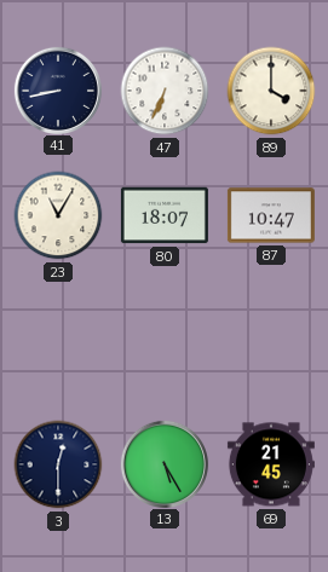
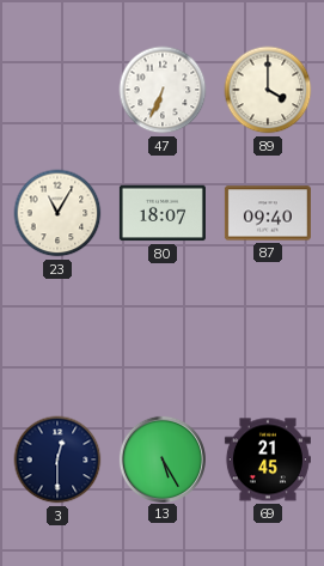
41: 8:43 -> none (57, 89)
87: 10:47 -> 09:40 (268, 213)
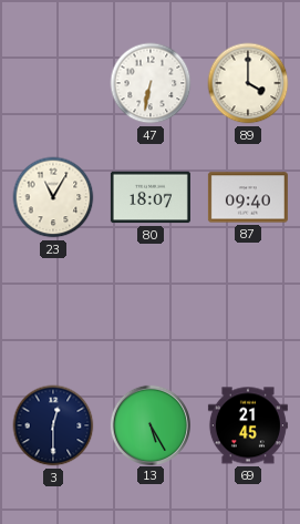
47: 6:34 -> 6:32 (151, 83)
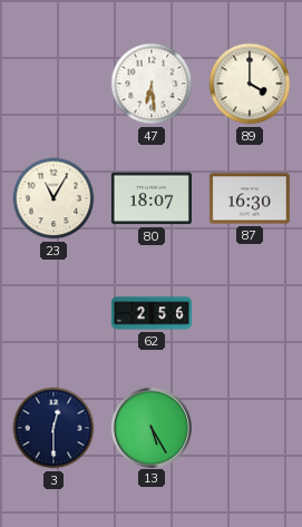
47: 6:32 -> 6:29 (152, 84)
87: 09:40 -> 16:30 (250, 198)
62: none -> 2:56 (152, 313)
69: 21:45 -> none (248, 425)
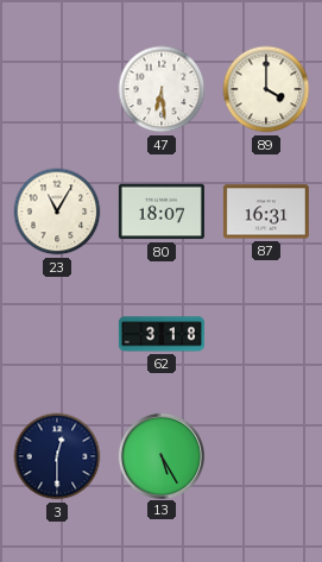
87: 16:30 -> 16:31 (266, 211)
62: 2:56 -> 3:18 (162, 334)
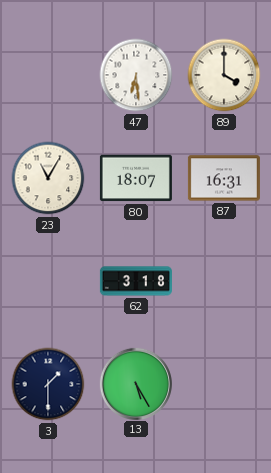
3: 12:30 -> 1:30 (48, 384)
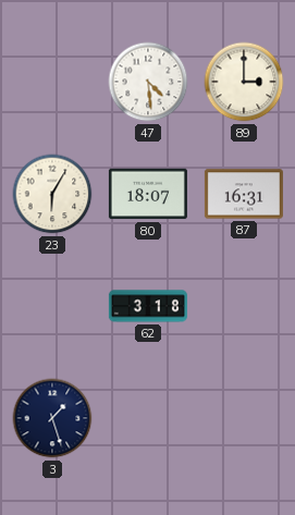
47: 6:29 -> 4:29 (148, 82)
89: 4:00 -> 3:00 (244, 82)
23: 11:05 -> 6:05 (52, 194)
3: 1:30 -> 1:27 (52, 418)
13: 5:25 -> none (135, 383)
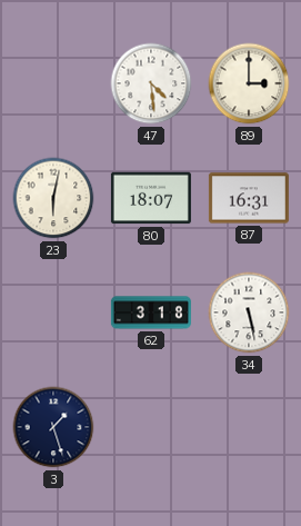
23: 6:05 -> 6:02 (53, 198)
34: none -> 5:28 (249, 312)
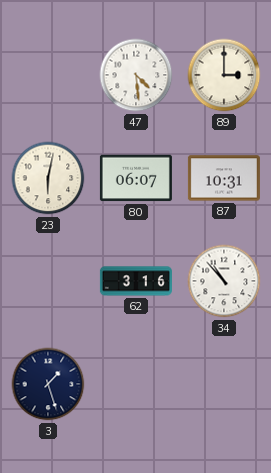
80: 18:07 -> 06:07 (136, 178)
87: 16:31 -> 10:31 (224, 178)
62: 3:18 -> 3:16 (136, 281)
34: 5:28 -> 10:53 (224, 281)
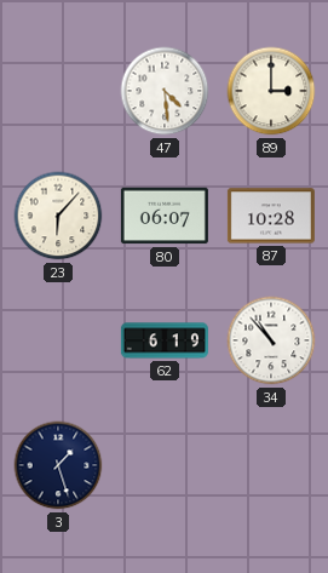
23: 6:02 -> 6:07 (58, 216)
87: 10:31 -> 10:28 (271, 216)
62: 3:16 -> 6:19 (165, 340)
